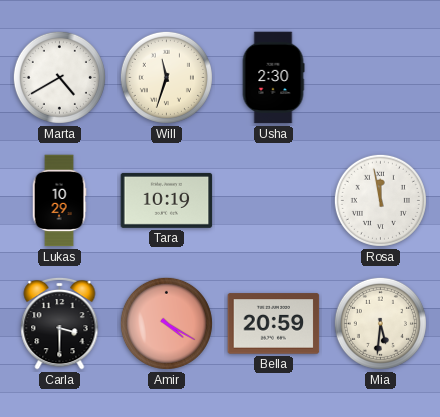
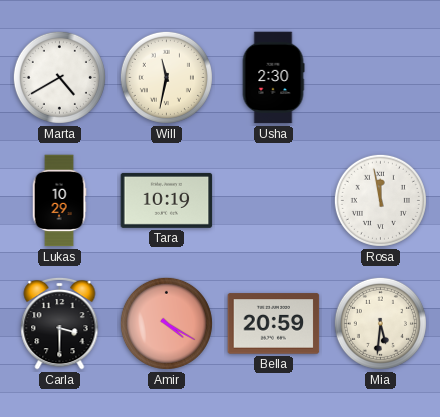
Will: 11:33 -> 11:32 (166, 77)
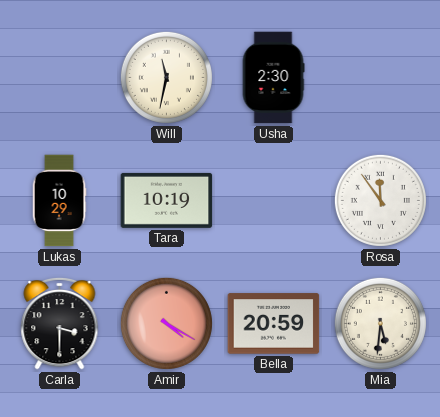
Marta: 4:40 -> none (59, 77)
Rosa: 11:58 -> 11:54 (380, 200)
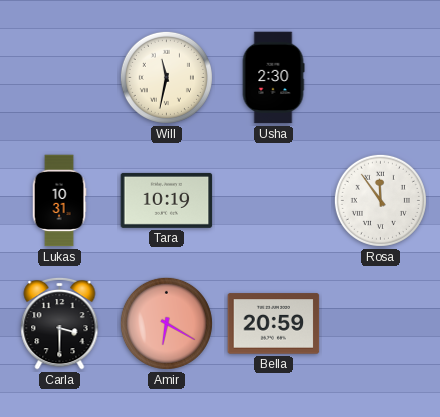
Lukas: 10:29 -> 10:31 (59, 201)
Amir: 4:20 -> 6:20 (166, 323)
Mia: 5:31 -> none (380, 323)
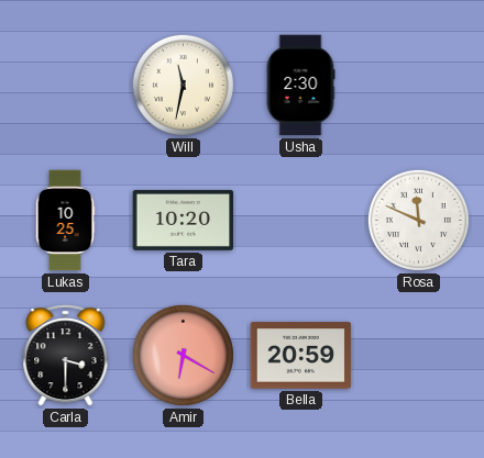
Lukas: 10:31 -> 10:25 (65, 221)
Tara: 10:19 -> 10:20 (184, 220)
Rosa: 11:54 -> 11:49 (418, 220)
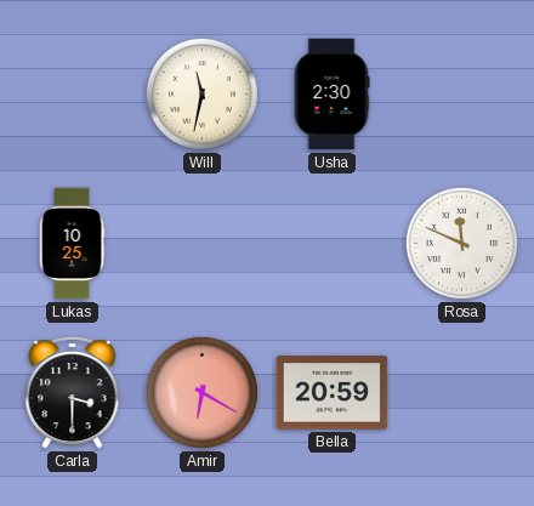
Tara: 10:20 -> none (184, 220)
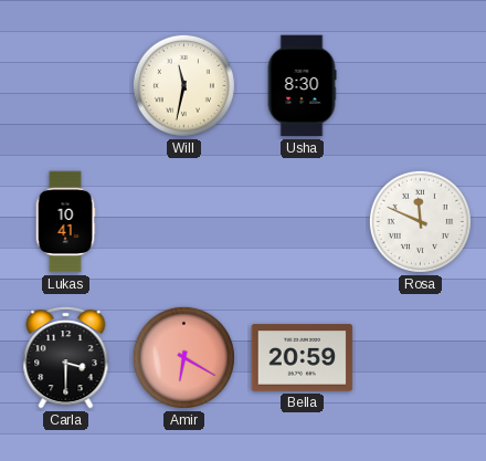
Usha: 2:30 -> 8:30 (302, 86)
Lukas: 10:25 -> 10:41 (65, 222)
